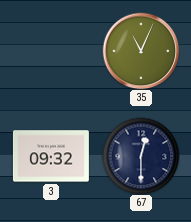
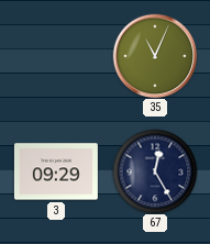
3: 09:32 -> 09:29 (56, 171)
67: 12:30 -> 12:25 (155, 171)
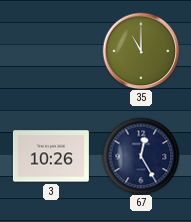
35: 11:04 -> 11:00 (141, 51)
3: 09:29 -> 10:26 (51, 156)
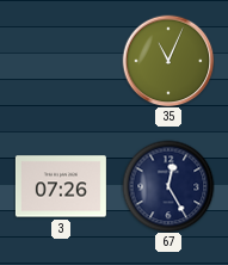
35: 11:00 -> 11:04 (168, 61)
3: 10:26 -> 07:26 (61, 186)
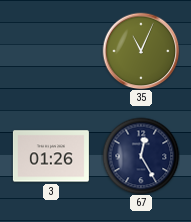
3: 07:26 -> 01:26 (51, 156)
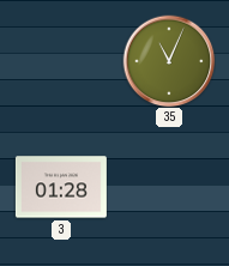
3: 01:26 -> 01:28 (61, 187)
67: 12:25 -> none (141, 156)
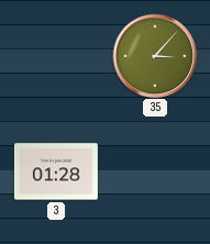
35: 11:04 -> 3:07 (155, 56)
